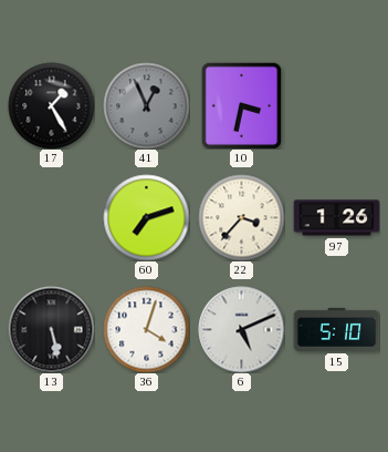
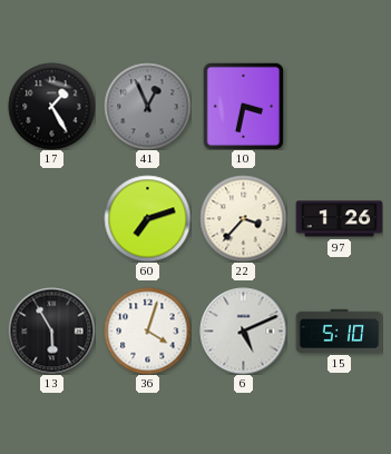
13: 5:28 -> 5:55 (51, 330)
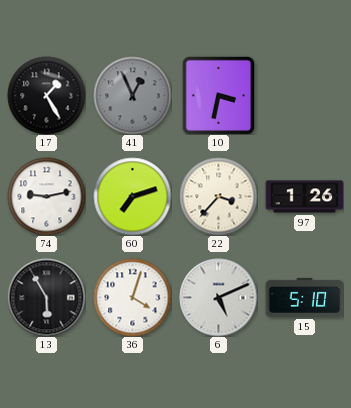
74: none -> 9:13 (46, 196)
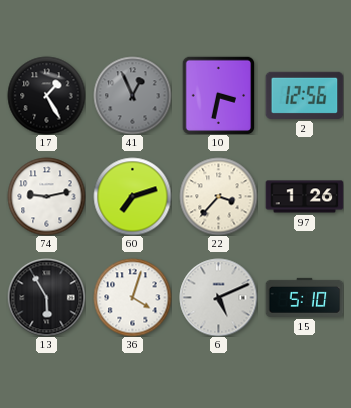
2: none -> 12:56 (304, 95)
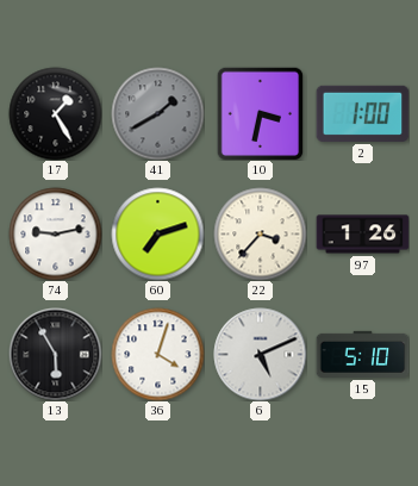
41: 12:56 -> 1:40 (157, 113)
2: 12:56 -> 1:00 (362, 113)
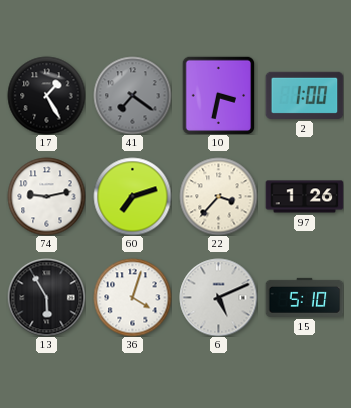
41: 1:40 -> 7:21 (132, 95)
